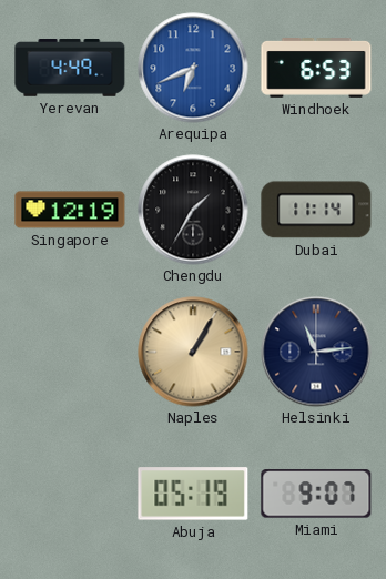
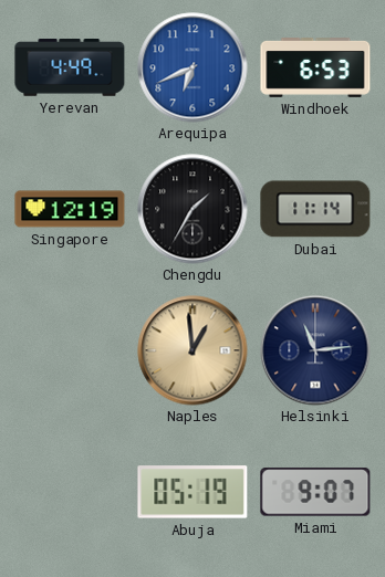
Naples: 1:05 -> 12:59 (192, 350)
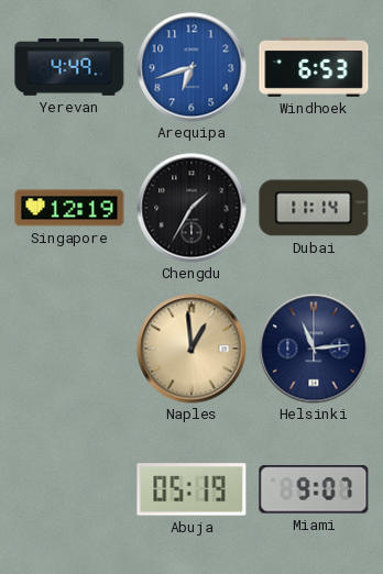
Arequipa: 6:41 -> 6:42 (191, 67)
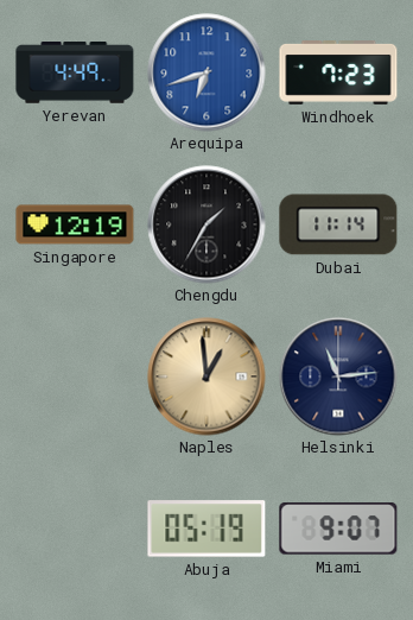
Windhoek: 6:53 -> 7:23 (338, 74)
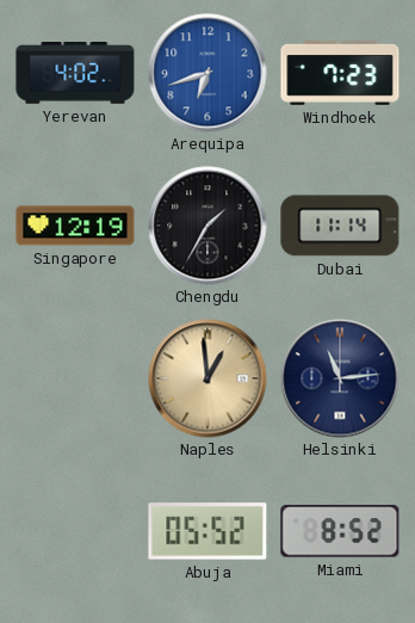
Yerevan: 4:49 -> 4:02 (75, 74)
Abuja: 05:19 -> 05:52 (207, 531)
Miami: 9:07 -> 8:52 (340, 531)
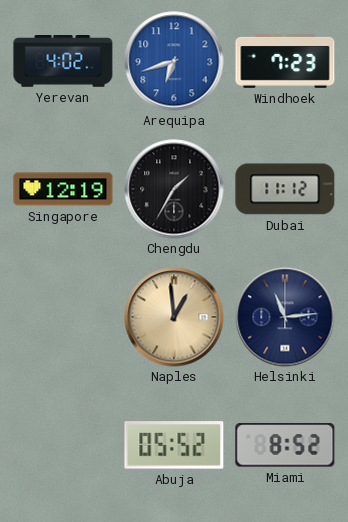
Dubai: 11:14 -> 11:12 (285, 189)
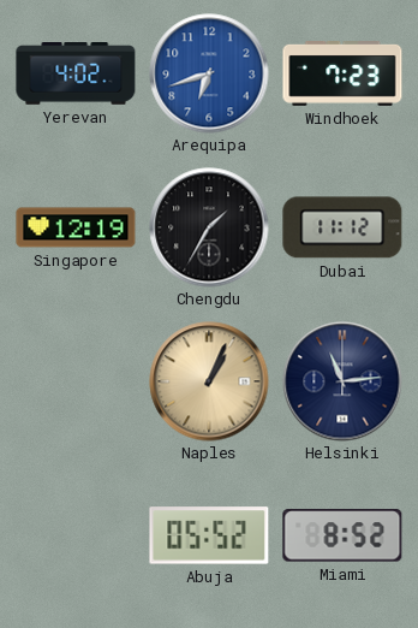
Naples: 12:59 -> 1:04 (209, 381)
